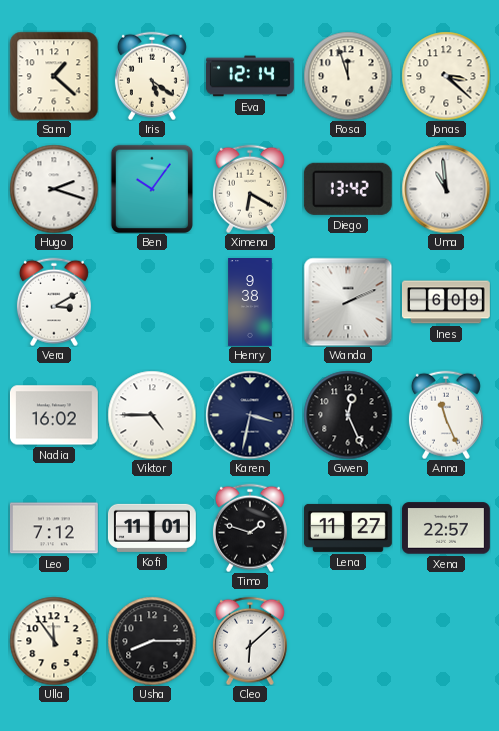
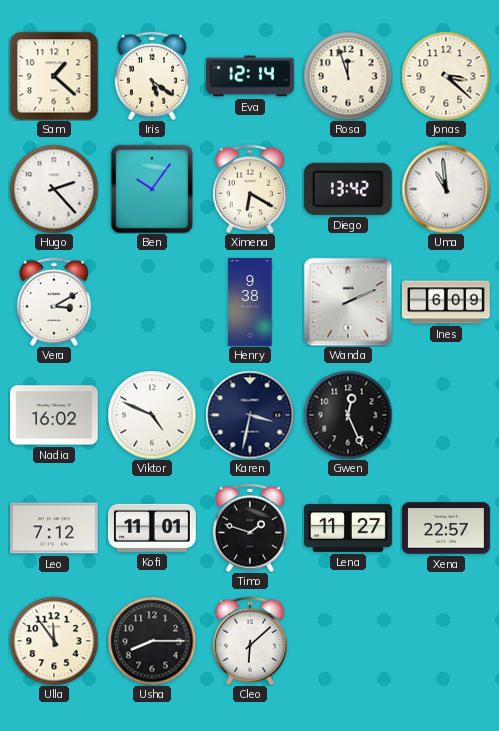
Hugo: 2:18 -> 2:23 (54, 189)
Viktor: 4:45 -> 4:49 (152, 415)
Anna: 11:26 -> none (446, 415)
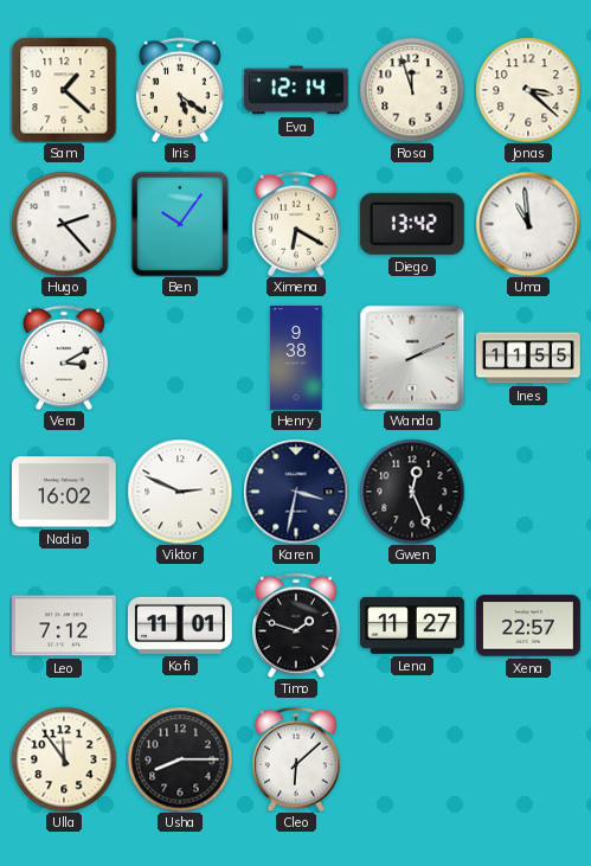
Ines: 6:09 -> 11:55 (529, 358)
Viktor: 4:49 -> 2:49 (180, 492)
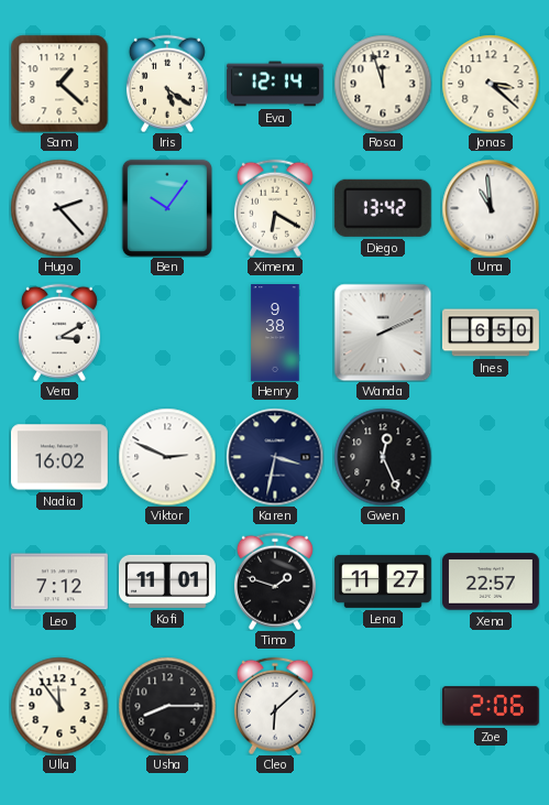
Ines: 11:55 -> 6:50 (492, 333)
Zoe: none -> 2:06 (491, 706)
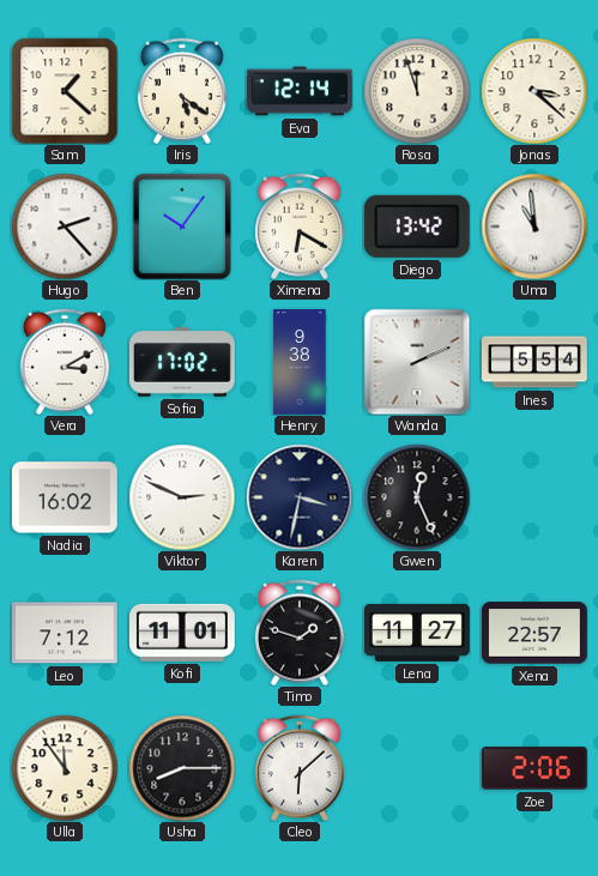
Sofia: none -> 17:02 (182, 363)
Ines: 6:50 -> 5:54 (536, 362)
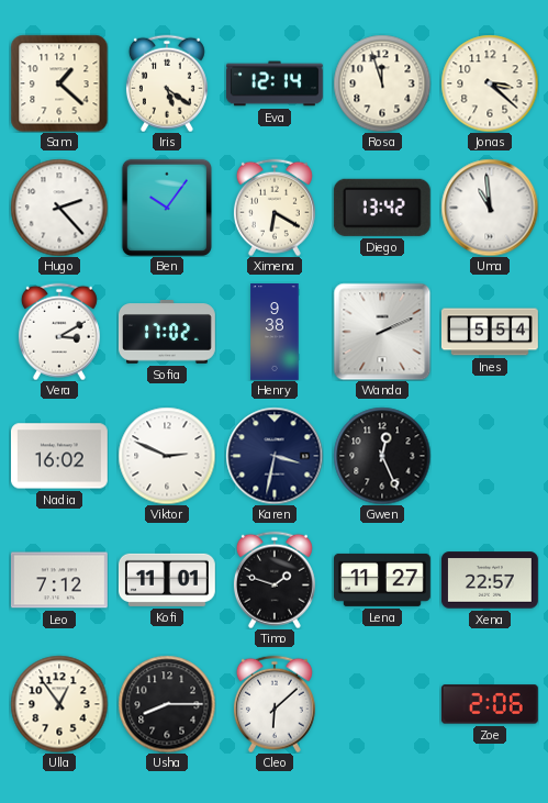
Ulla: 11:54 -> 12:54 (59, 704)
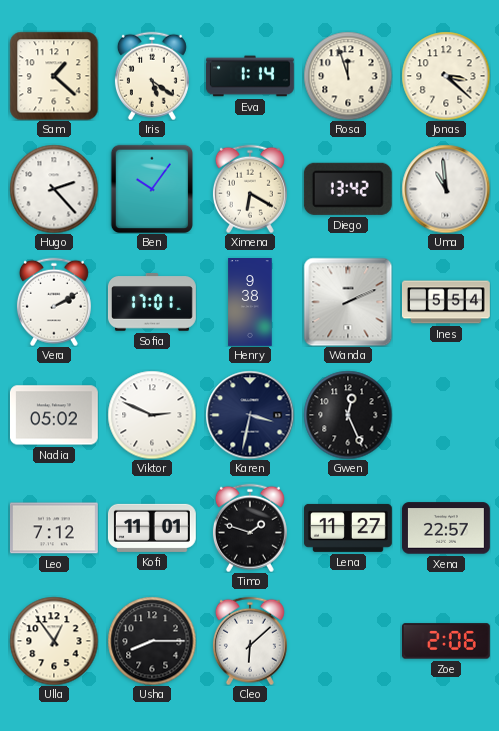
Eva: 12:14 -> 1:14 (250, 76)
Vera: 3:10 -> 2:10 (54, 302)
Sofia: 17:02 -> 17:01 (152, 303)
Nadia: 16:02 -> 05:02 (54, 415)
